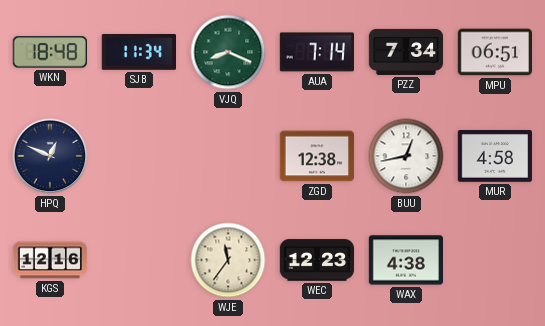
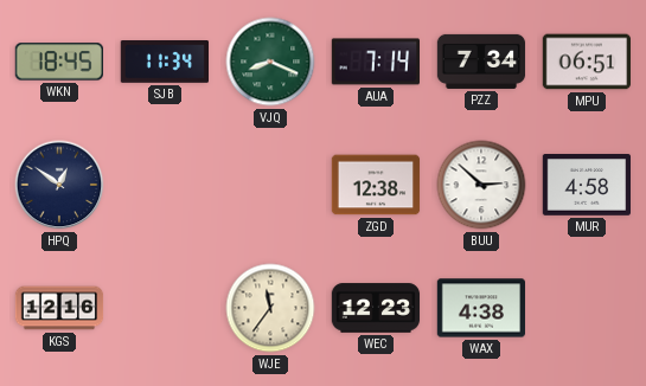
WKN: 18:48 -> 18:45 (59, 62)
HPQ: 12:49 -> 12:51 (59, 185)
BUU: 12:43 -> 2:52 (481, 185)
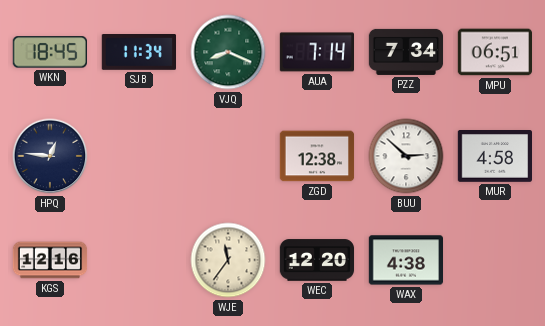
HPQ: 12:51 -> 12:46 (50, 156)
WEC: 12:23 -> 12:20 (317, 260)
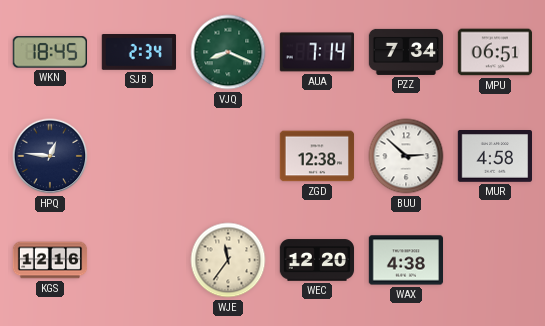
SJB: 11:34 -> 2:34 (138, 53)
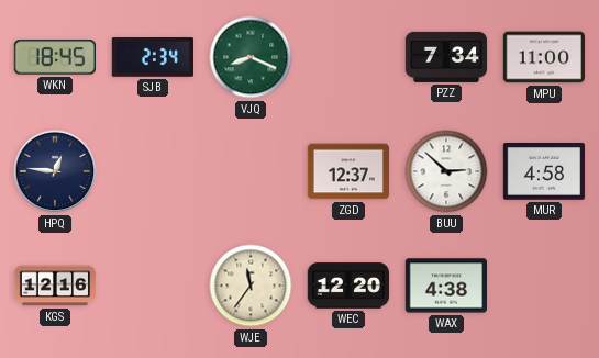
AUA: 7:14 -> none (316, 52)
MPU: 06:51 -> 11:00 (543, 57)
ZGD: 12:38 -> 12:37 (348, 171)
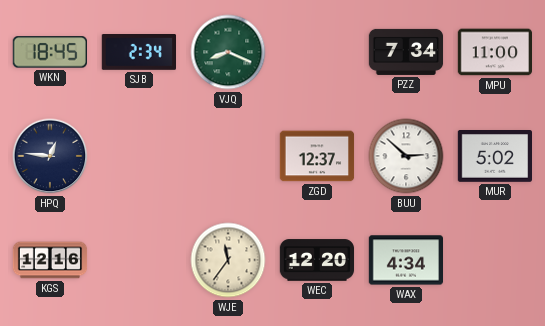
MUR: 4:58 -> 5:02 (494, 157)
WAX: 4:38 -> 4:34 (406, 260)
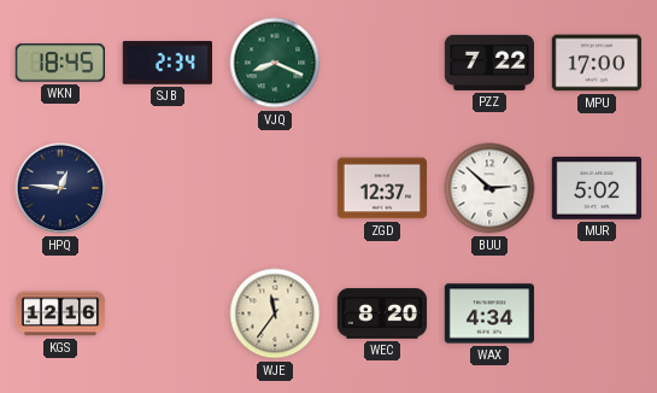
PZZ: 7:34 -> 7:22 (489, 63)
MPU: 11:00 -> 17:00 (596, 63)
WEC: 12:20 -> 8:20 (382, 313)
